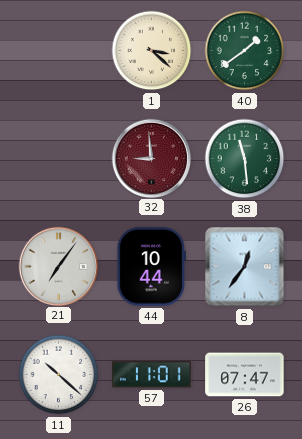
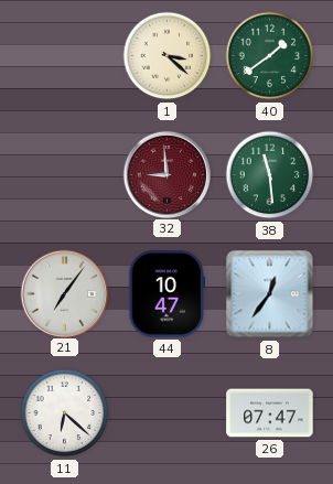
44: 10:44 -> 10:47 (168, 294)
11: 10:22 -> 6:22 (65, 413)
57: 11:01 -> none (152, 375)
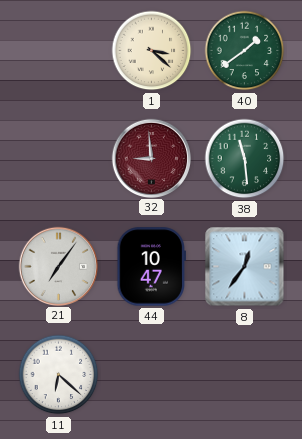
26: 07:47 -> none (270, 413)
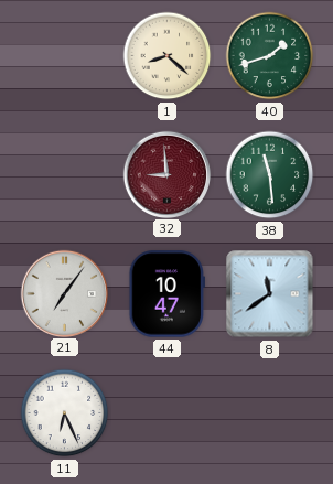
1: 3:22 -> 8:22 (168, 56)
40: 1:39 -> 1:42 (270, 56)
8: 12:36 -> 11:39 (270, 294)
11: 6:22 -> 6:26 (65, 413)
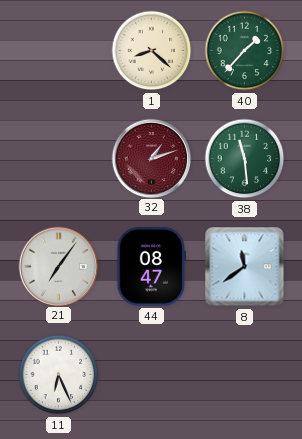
40: 1:42 -> 1:37 (245, 51)
32: 8:59 -> 1:12 (151, 158)
44: 10:47 -> 08:47 (152, 267)
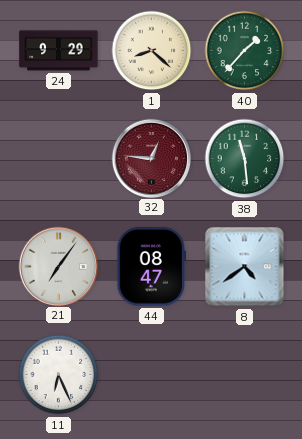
24: none -> 9:29 (59, 51)
32: 1:12 -> 12:46 (151, 158)
8: 11:39 -> 4:39 (245, 267)
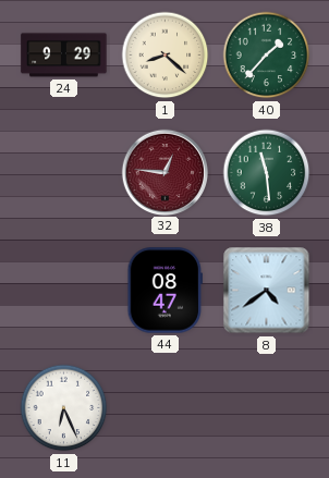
21: 7:06 -> none (58, 266)
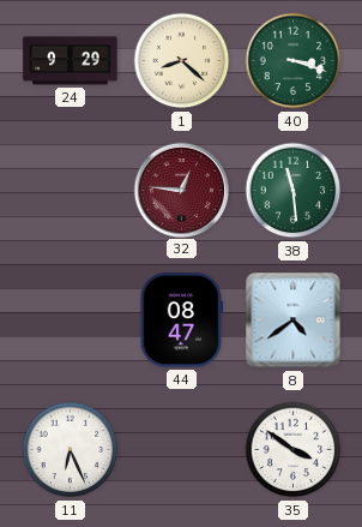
40: 1:37 -> 3:18 (294, 61)
35: none -> 3:51 (294, 450)
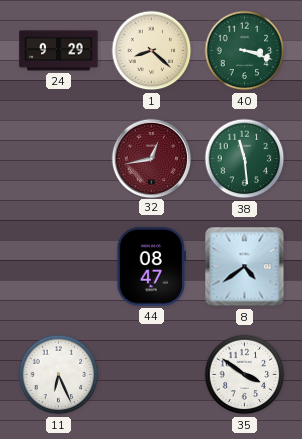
32: 12:46 -> 12:43 (151, 158)
